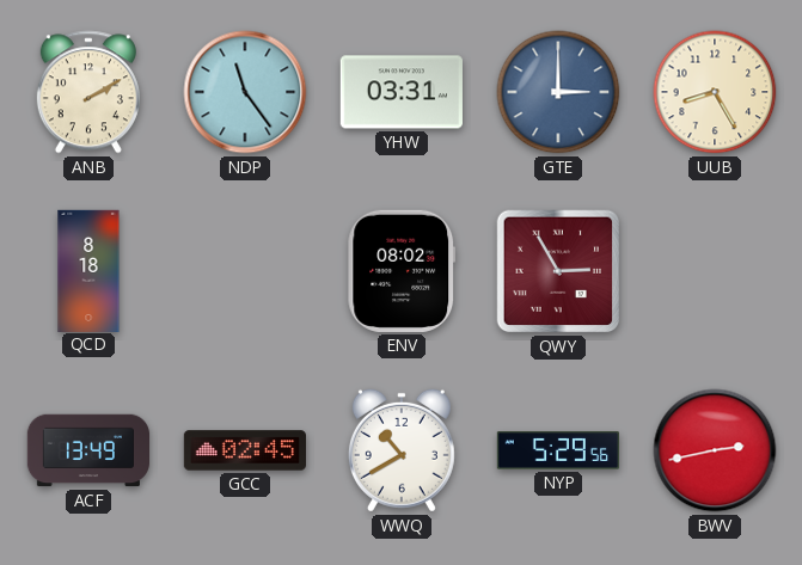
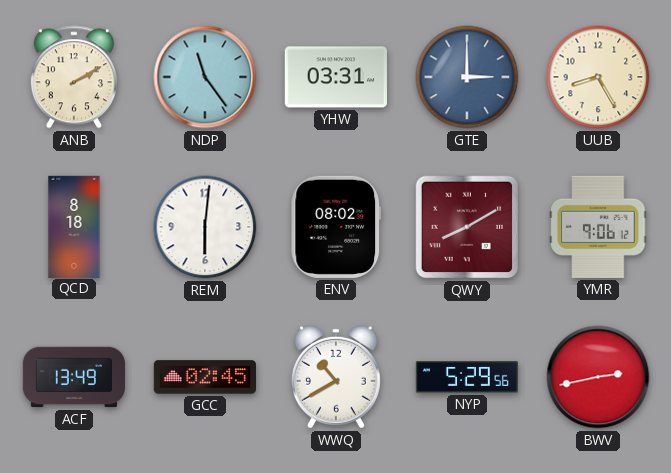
REM: none -> 6:01 (205, 227)
QWY: 2:55 -> 8:10 (467, 227)
YMR: none -> 9:06 (598, 227)
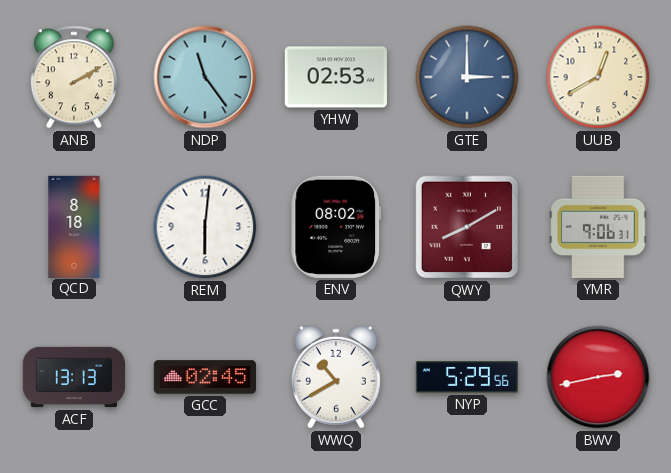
YHW: 03:31 -> 02:53 (336, 77)
UUB: 8:25 -> 12:40 (598, 77)
YMR: 9:06:12 -> 9:06:31 (598, 227)
ACF: 13:49 -> 13:13 (74, 377)
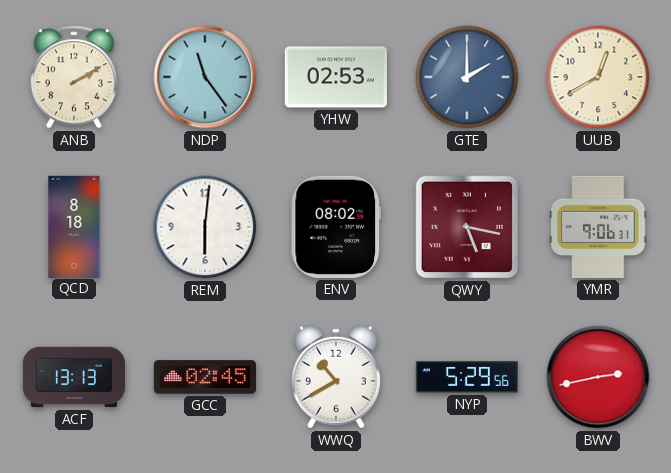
GTE: 3:00 -> 2:00 (467, 77)
QWY: 8:10 -> 5:17 (467, 227)
